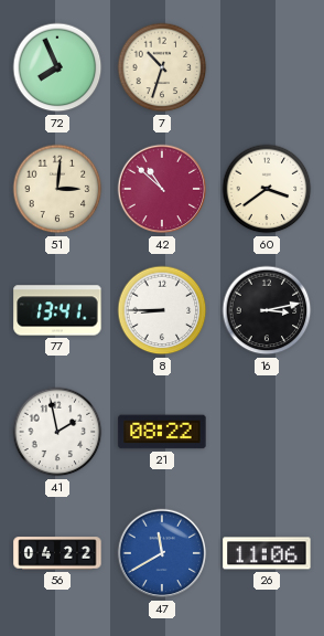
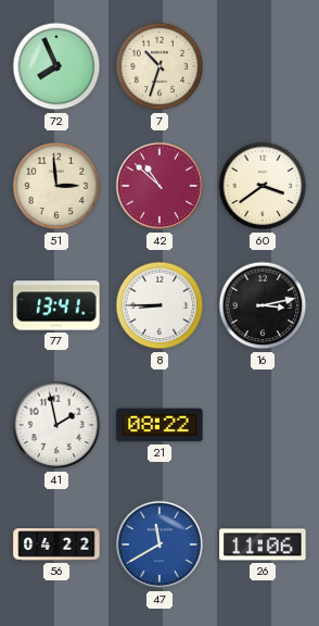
51: 3:01 -> 2:59 (56, 186)
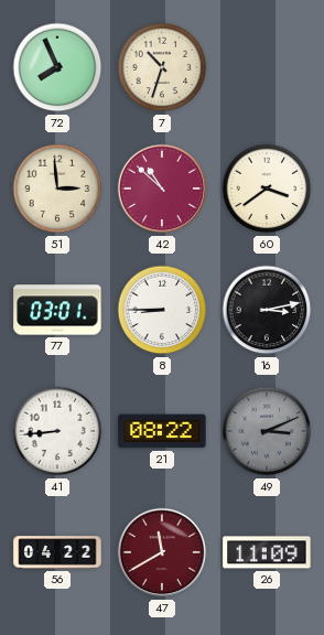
77: 13:41 -> 03:01 (57, 310)
41: 1:58 -> 8:44 (57, 431)
49: none -> 3:11 (267, 431)
47 dial: blue -> burgundy (162, 552)
26: 11:06 -> 11:09 (267, 552)
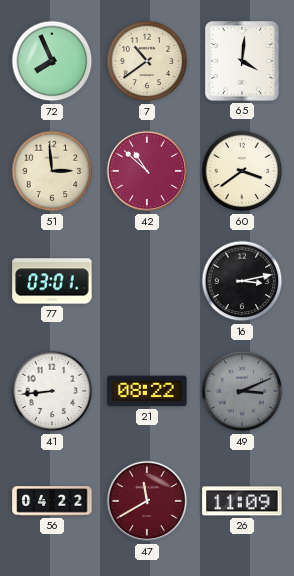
7: 10:33 -> 10:39 (147, 61)
65: none -> 4:01 (242, 61)
8: 8:45 -> none (162, 310)
